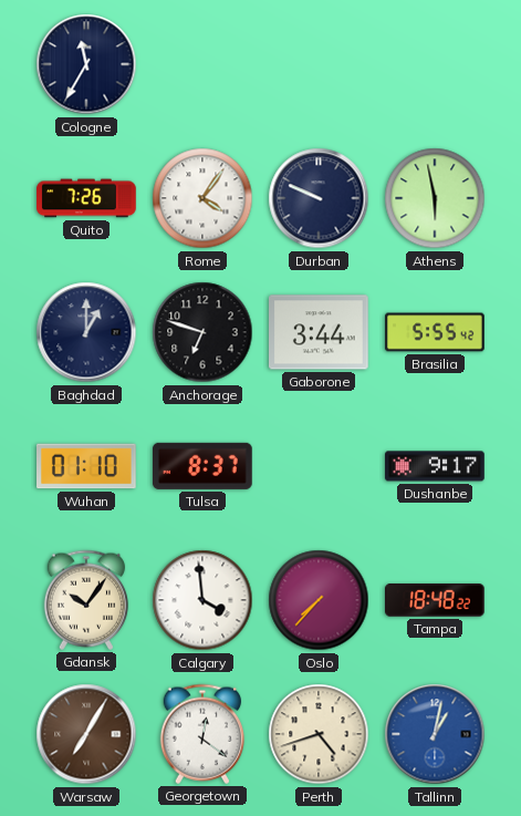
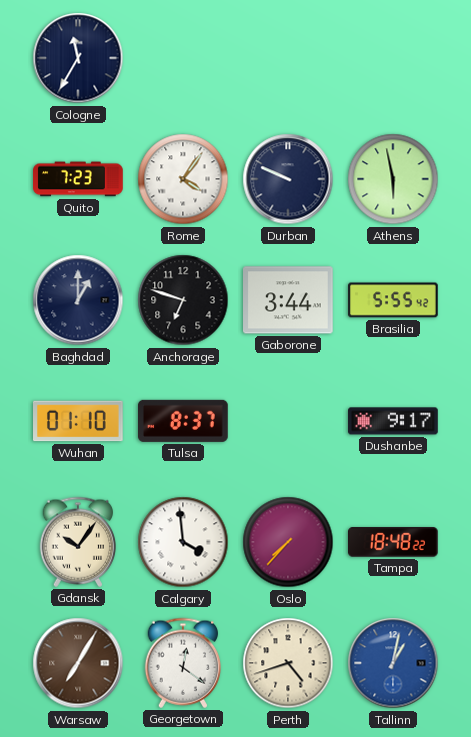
Quito: 7:26 -> 7:23 (78, 179)
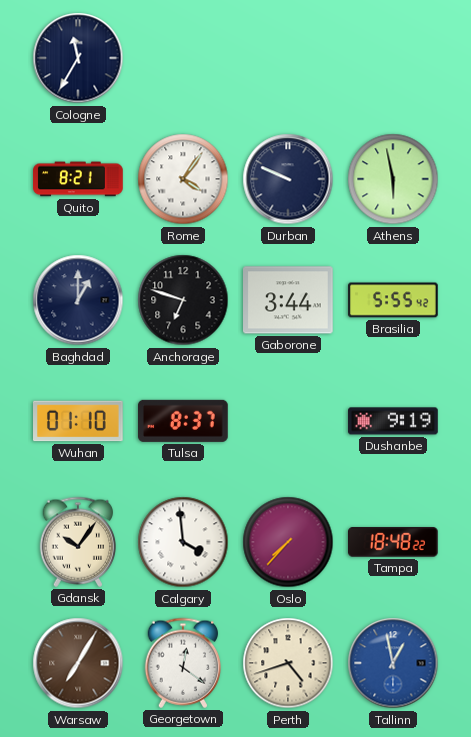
Quito: 7:23 -> 8:21 (78, 179)
Dushanbe: 9:17 -> 9:19 (393, 421)
Tallinn: 1:02 -> 12:58 (393, 663)
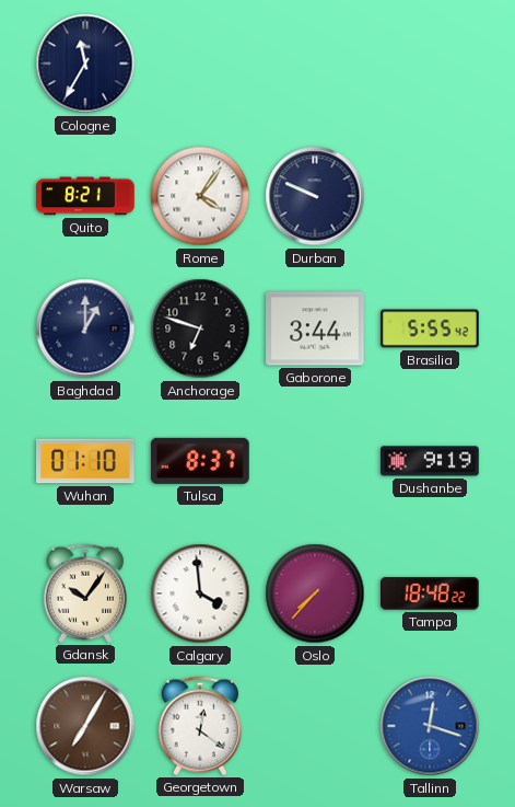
Athens: 5:58 -> none (393, 179)
Perth: 4:42 -> none (288, 663)
Tallinn: 12:58 -> 12:18 (430, 726)
